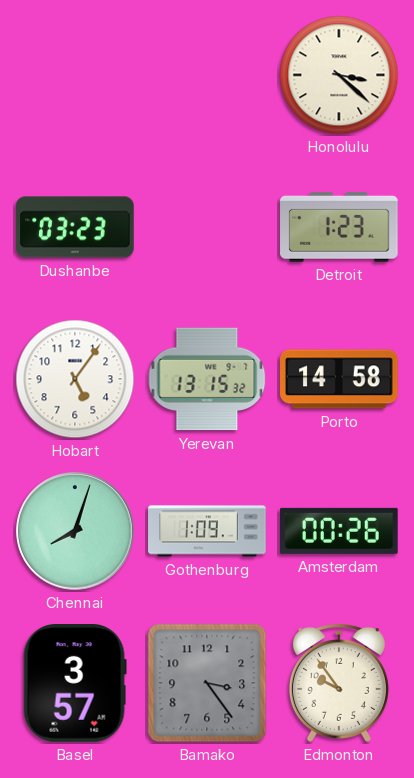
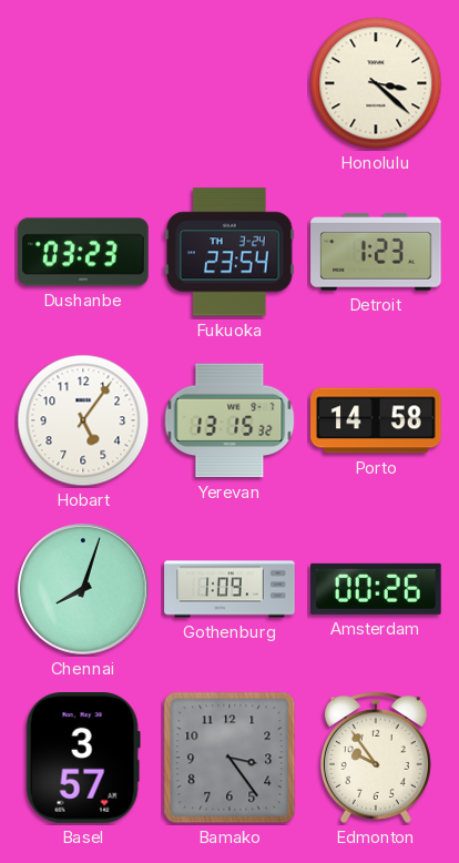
Fukuoka: none -> 23:54 (231, 252)
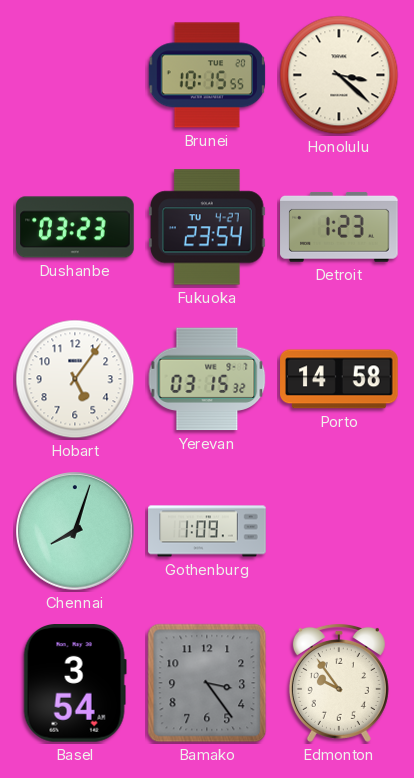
Brunei: none -> 10:15 (206, 75)
Fukuoka date: TH 3-24 -> TU 4-27 (208, 227)
Yerevan: 13:15 -> 03:15 (207, 379)
Amsterdam: 00:26 -> none (377, 589)
Basel: 3:57 -> 3:54 (75, 684)
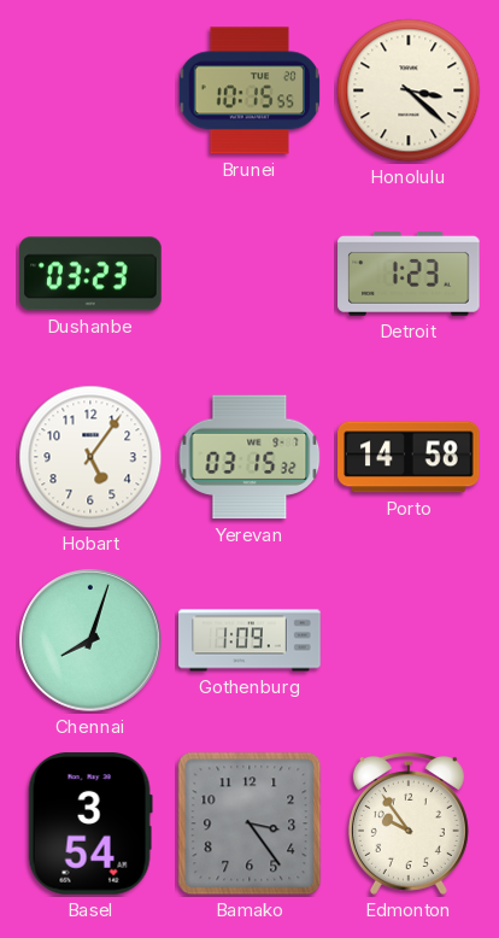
Fukuoka: 23:54 -> none (208, 227)
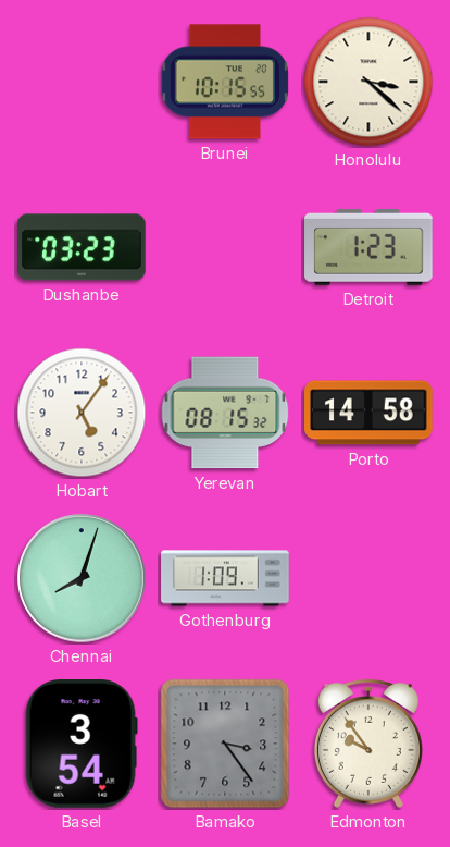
Yerevan: 03:15 -> 08:15 (225, 413)
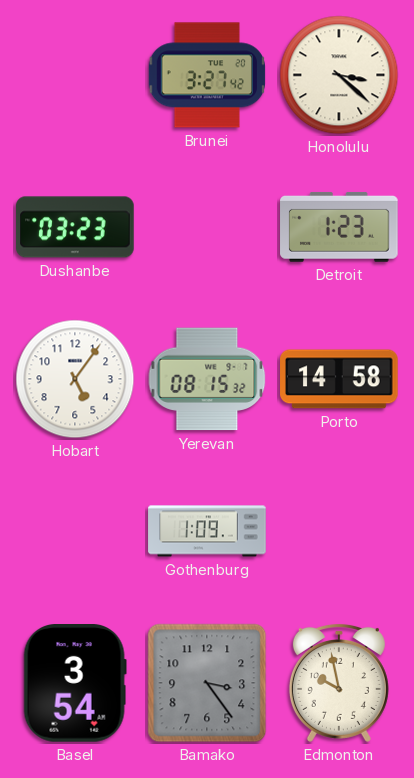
Brunei: 10:15 -> 3:27 (206, 75)
Chennai: 8:03 -> none (82, 578)
Edmonton: 9:54 -> 9:58 (339, 683)
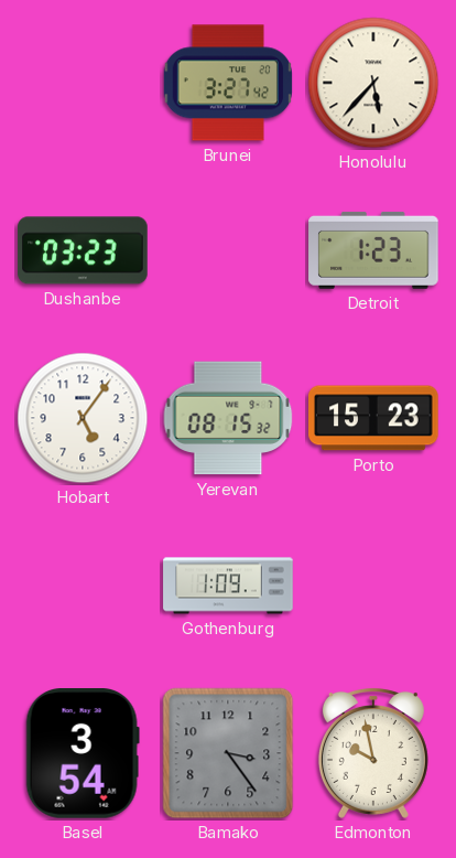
Honolulu: 3:22 -> 5:37 (373, 83)
Porto: 14:58 -> 15:23 (373, 418)
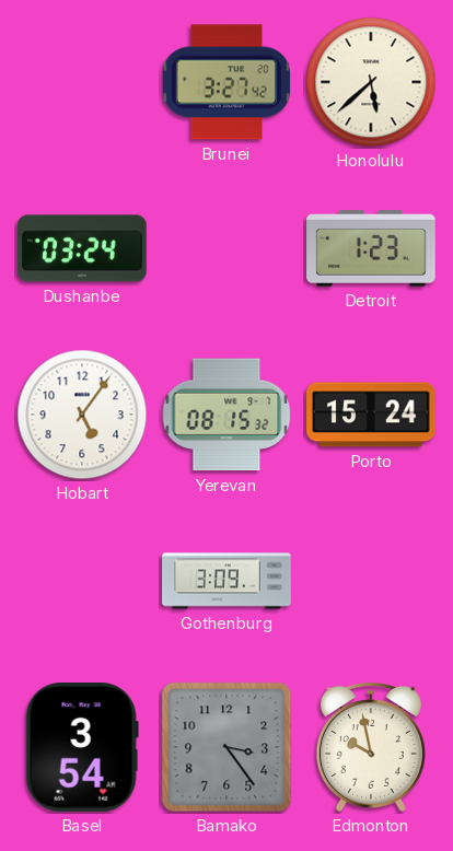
Honolulu: 5:37 -> 5:38 (371, 82)
Dushanbe: 03:23 -> 03:24 (82, 248)
Porto: 15:23 -> 15:24 (371, 415)
Gothenburg: 1:09 -> 3:09 (226, 581)
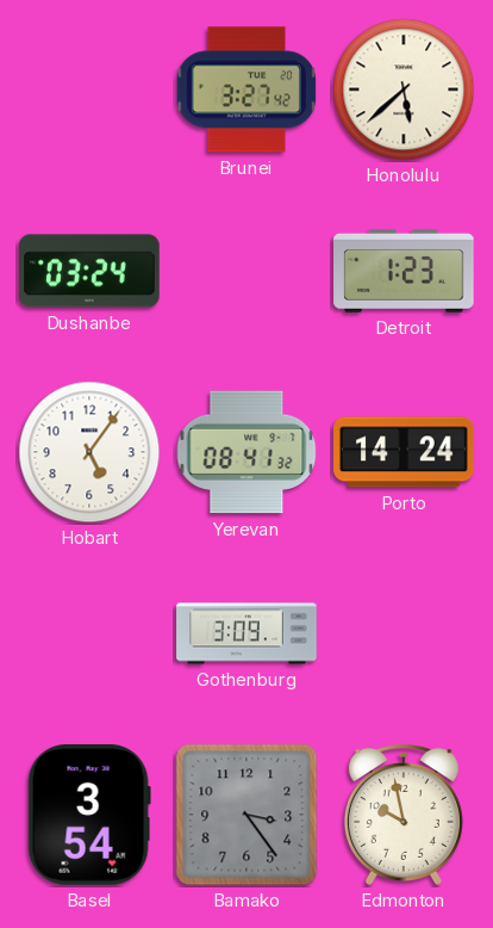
Yerevan: 08:15 -> 08:41 (246, 452)
Porto: 15:24 -> 14:24 (404, 452)
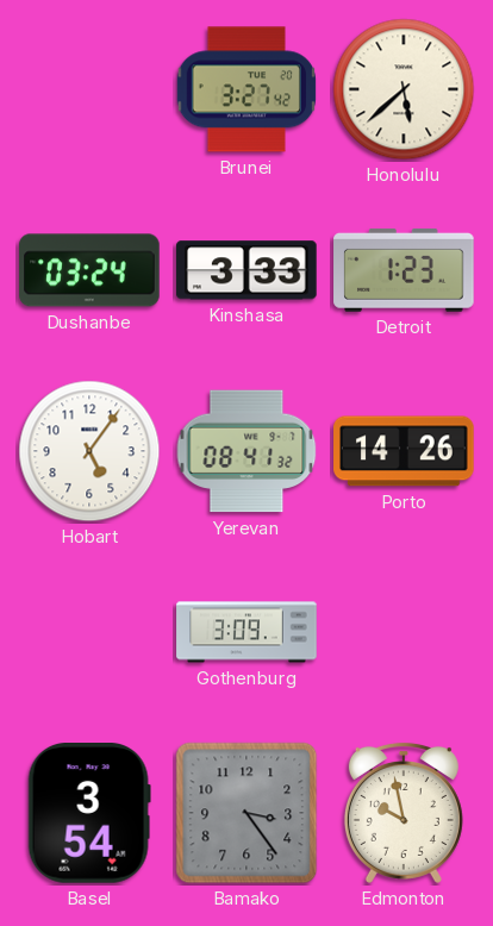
Kinshasa: none -> 3:33 (248, 270)
Porto: 14:24 -> 14:26 (404, 451)
